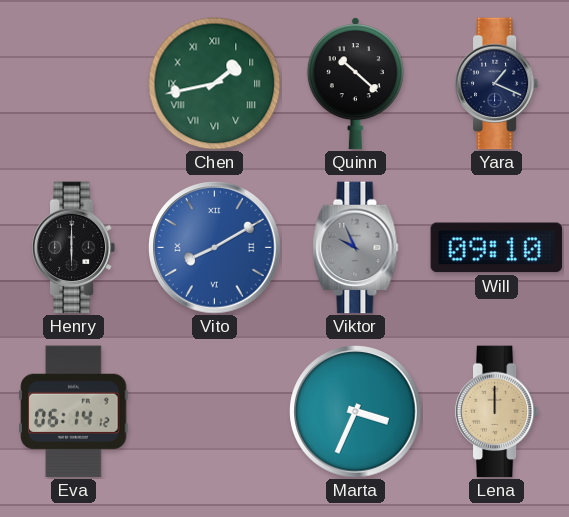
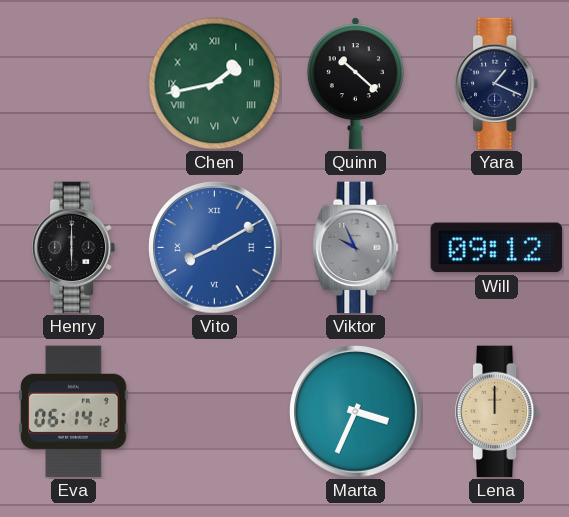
Will: 09:10 -> 09:12 (497, 248)
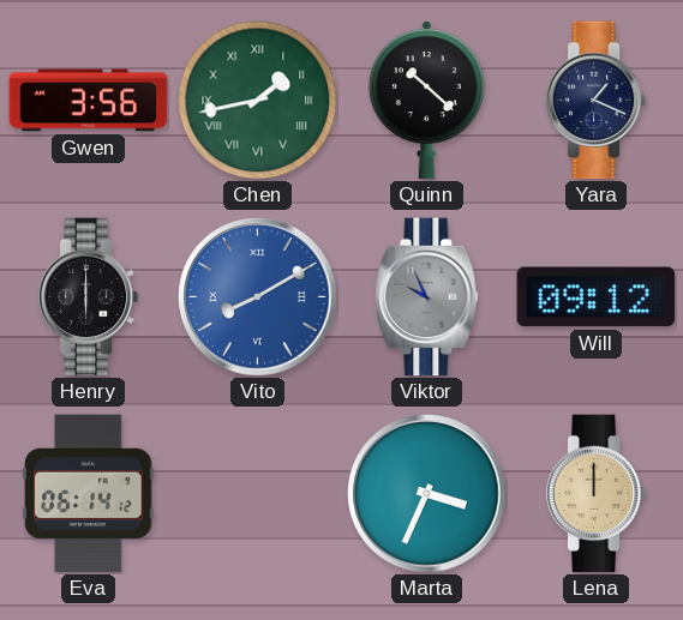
Gwen: none -> 3:56 (89, 101)
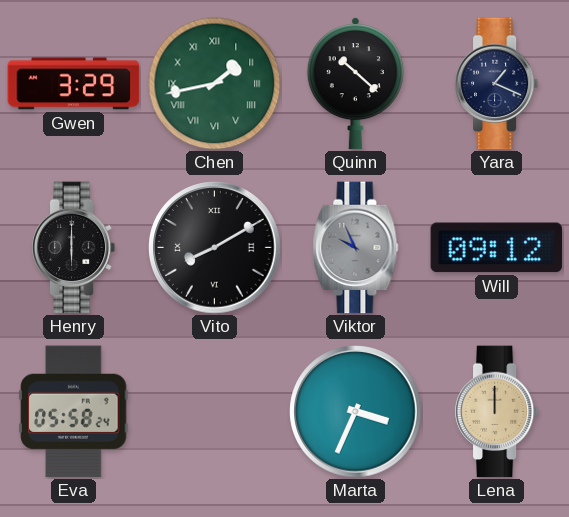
Gwen: 3:56 -> 3:29 (74, 84)
Vito dial: blue -> black (215, 248)
Eva: 06:14 -> 05:58 (74, 412)
